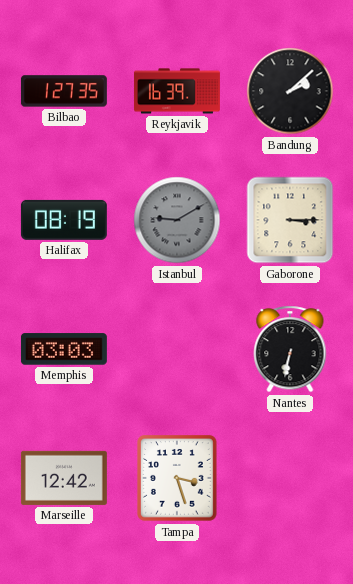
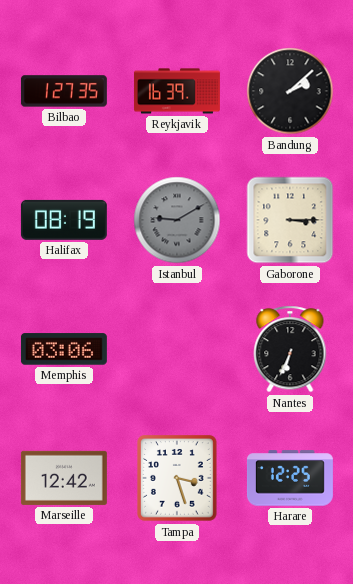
Memphis: 03:03 -> 03:06 (64, 349)
Nantes: 6:32 -> 6:34 (290, 349)
Harare: none -> 12:25 (290, 478)
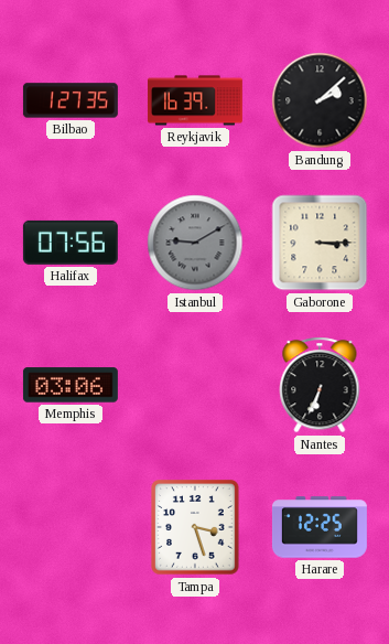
Halifax: 08:19 -> 07:56 (71, 243)
Marseille: 12:42 -> none (64, 478)
